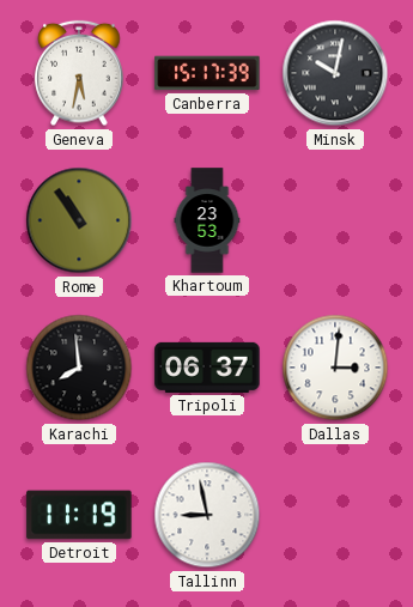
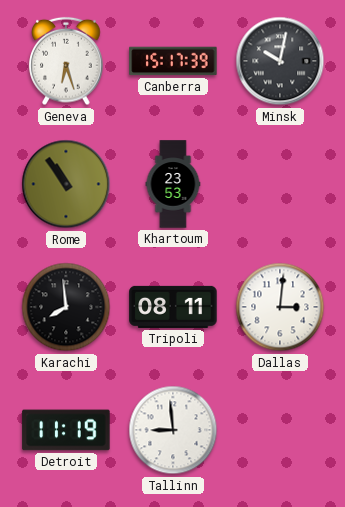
Geneva: 5:32 -> 6:27 (66, 61)
Tripoli: 06:37 -> 08:11 (173, 307)
Tallinn: 8:58 -> 8:59 (173, 430)
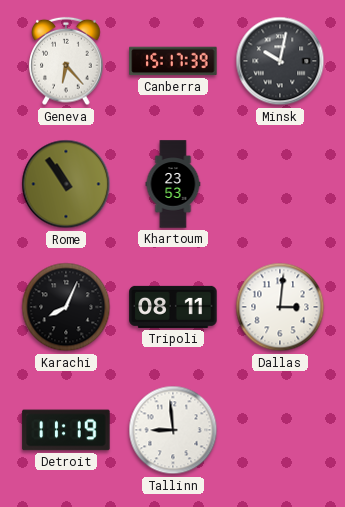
Geneva: 6:27 -> 6:23 (66, 61)
Karachi: 7:59 -> 8:04 (66, 307)
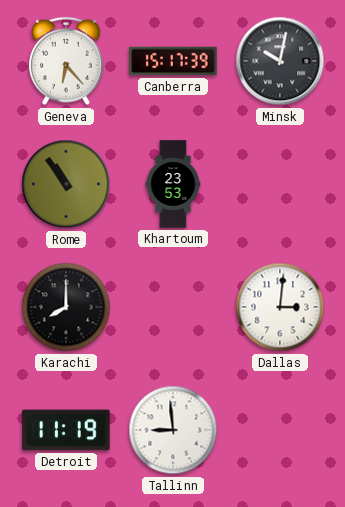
Karachi: 8:04 -> 8:00 (66, 307)
Tripoli: 08:11 -> none (173, 307)
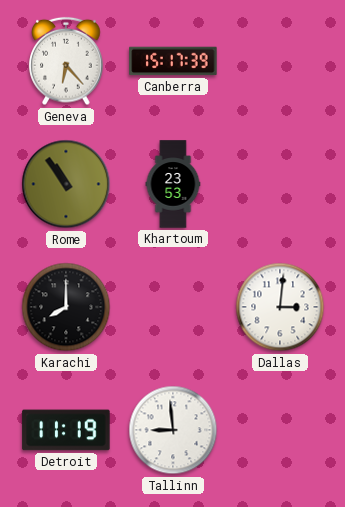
Minsk: 10:02 -> none (280, 61)
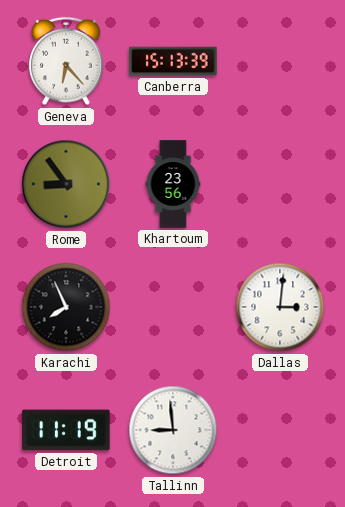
Canberra: 15:17 -> 15:13 (173, 61)
Rome: 10:54 -> 8:54 (66, 184)
Khartoum: 23:53 -> 23:56 (173, 184)
Karachi: 8:00 -> 7:56 (66, 307)
